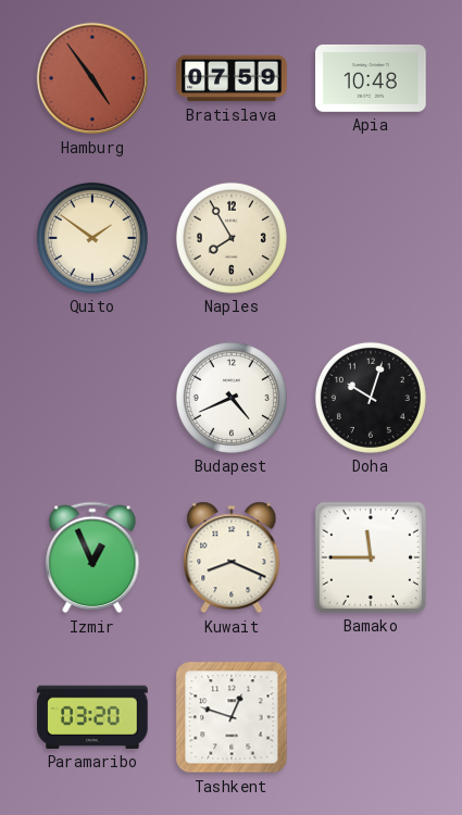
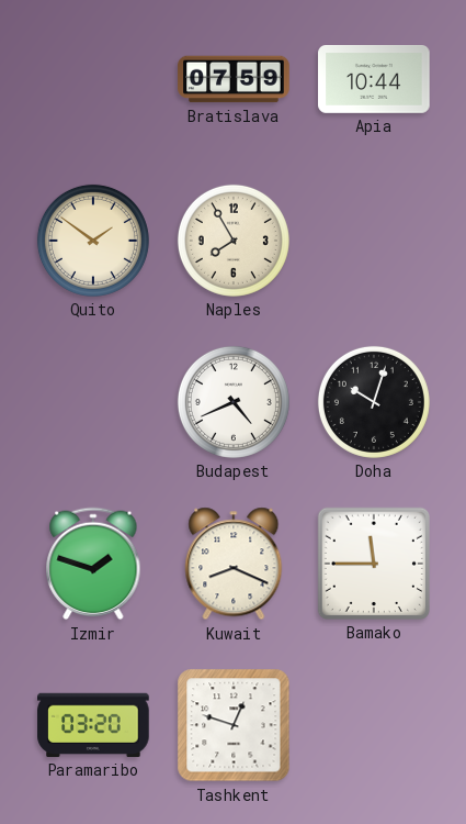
Hamburg: 4:54 -> none (92, 78)
Apia: 10:48 -> 10:44 (374, 79)
Izmir: 12:56 -> 1:48 (93, 564)
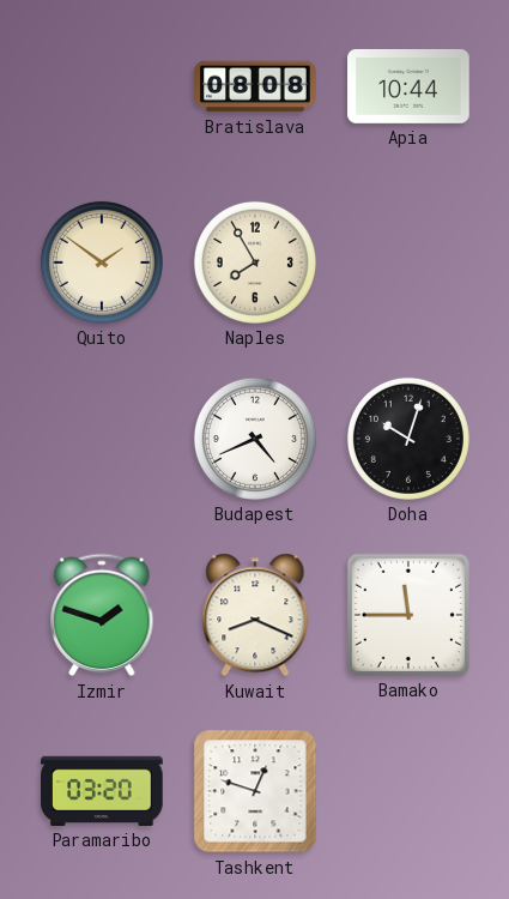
Bratislava: 07:59 -> 08:08 (255, 86)
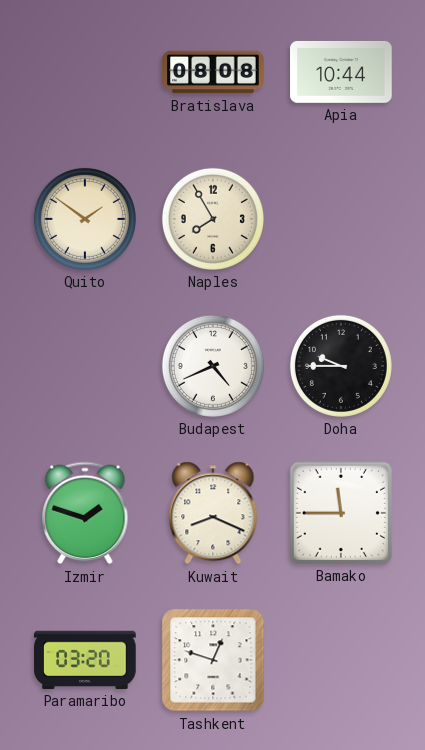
Doha: 10:03 -> 9:45 (341, 366)
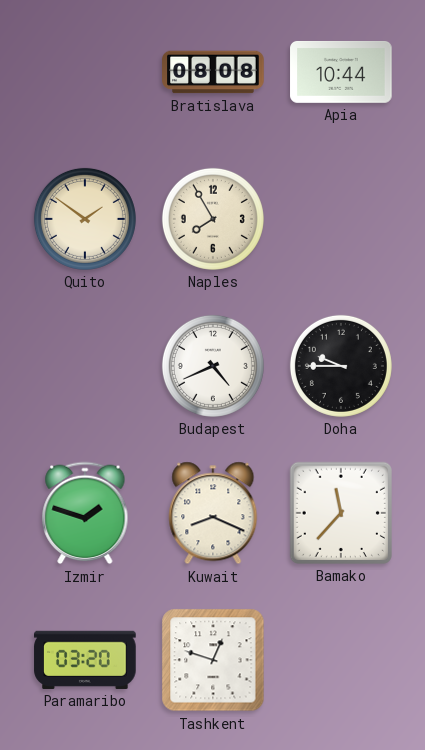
Bamako: 11:45 -> 11:37 (341, 513)
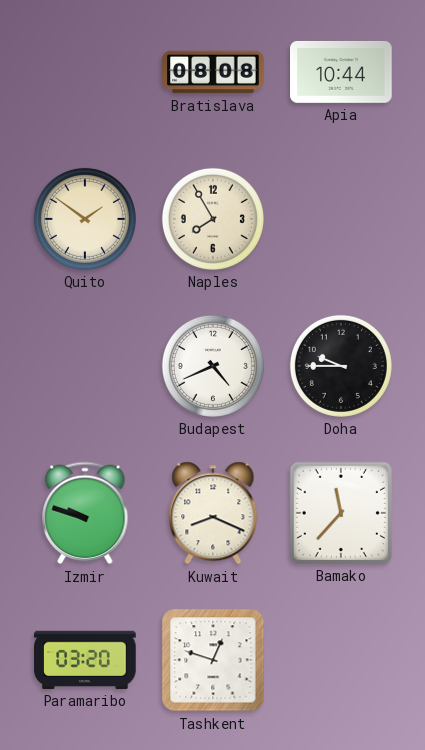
Izmir: 1:48 -> 9:48 (85, 513)
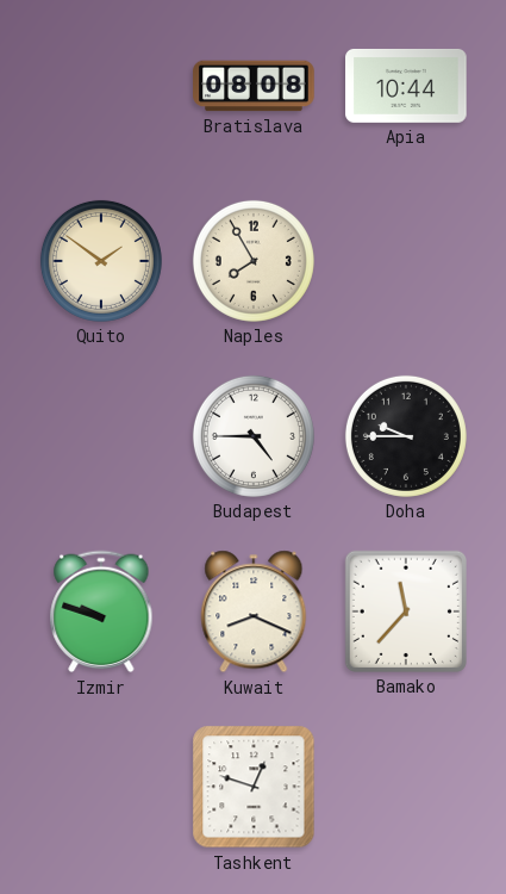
Budapest: 4:41 -> 4:45 (254, 436)
Paramaribo: 03:20 -> none (85, 660)
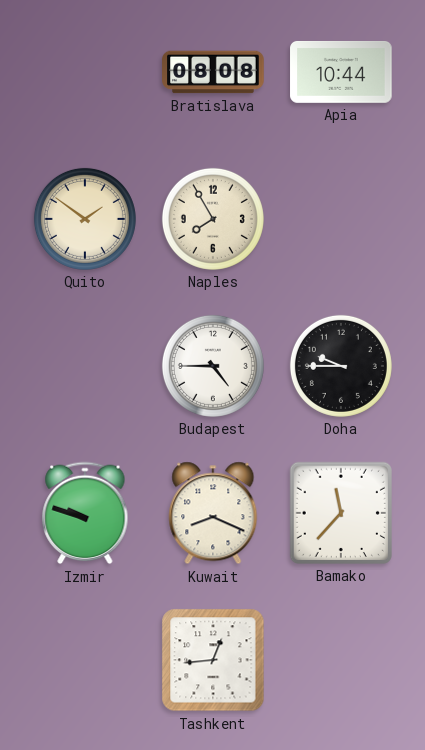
Tashkent: 12:48 -> 12:44 (213, 660)
